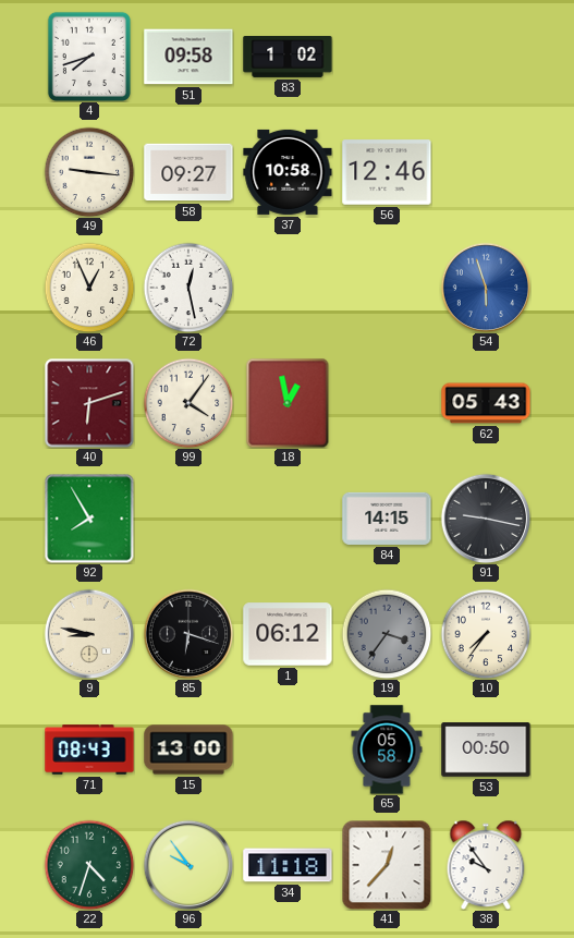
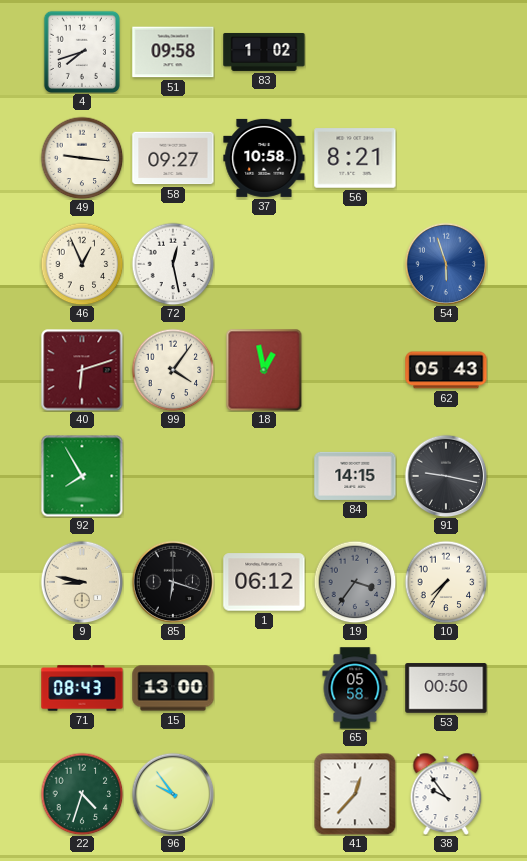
56: 12:46 -> 8:21 (355, 158)
34: 11:18 -> none (288, 865)
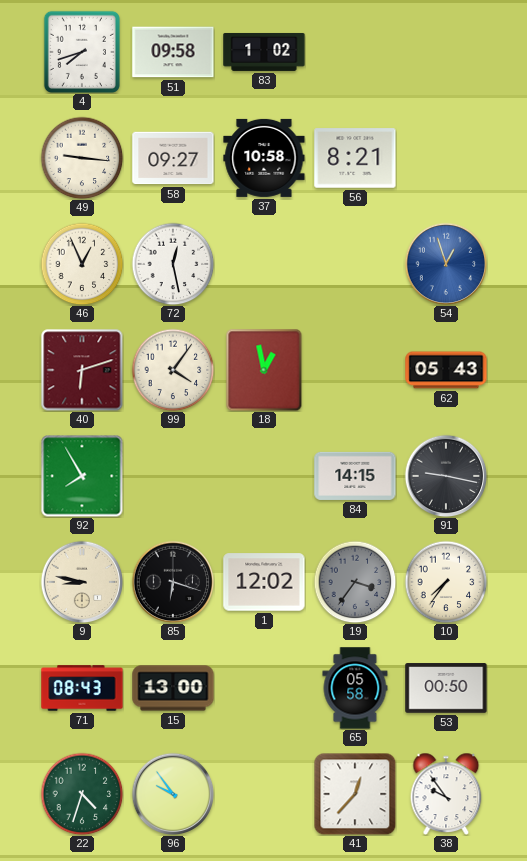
54: 5:57 -> 12:57 (446, 264)
1: 06:12 -> 12:02 (264, 582)
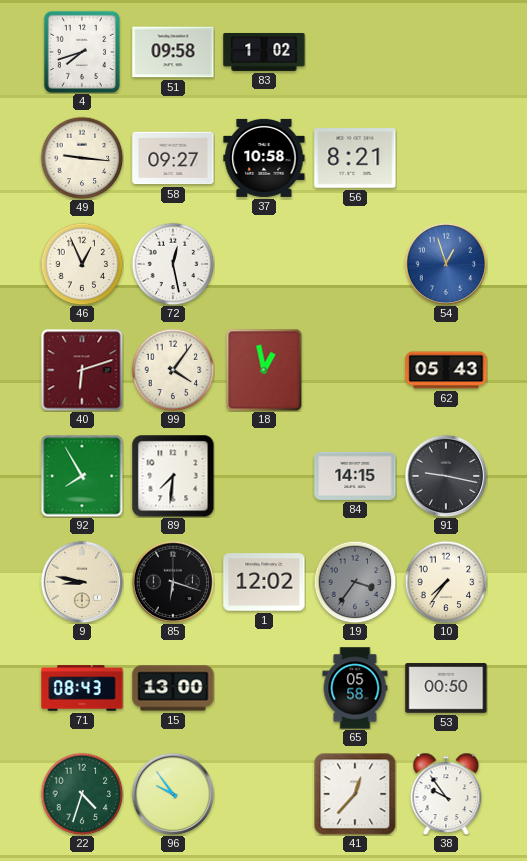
89: none -> 7:31 (173, 476)
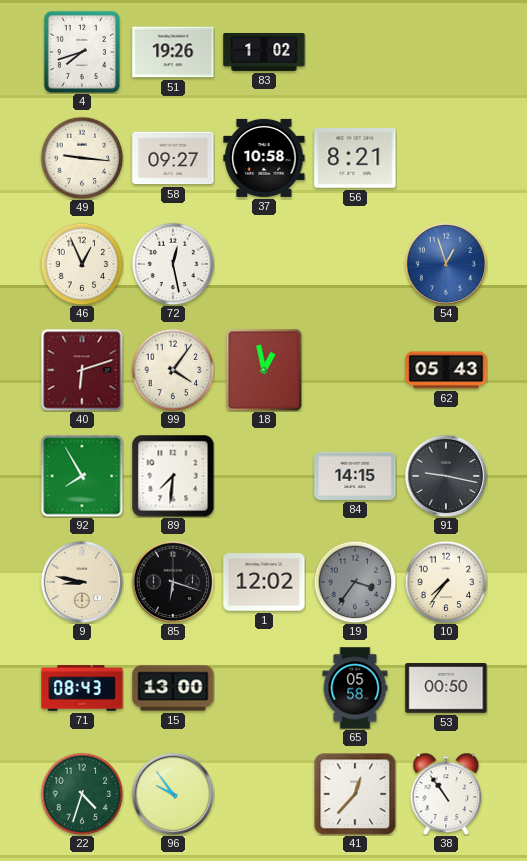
51: 09:58 -> 19:26 (173, 52)
38: 9:54 -> 10:54 (446, 794)
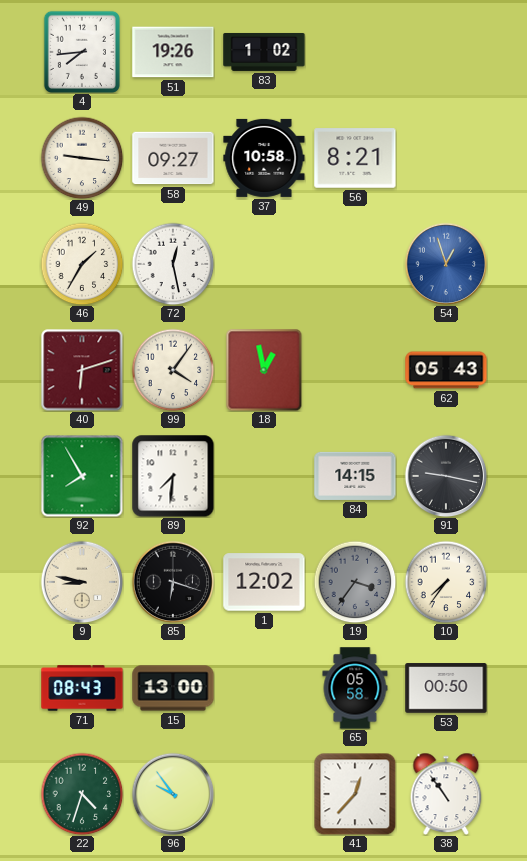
4: 7:42 -> 7:44 (82, 52)
46: 12:56 -> 1:35 (82, 264)
